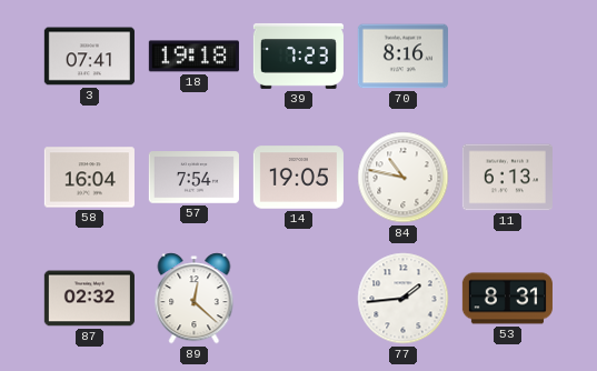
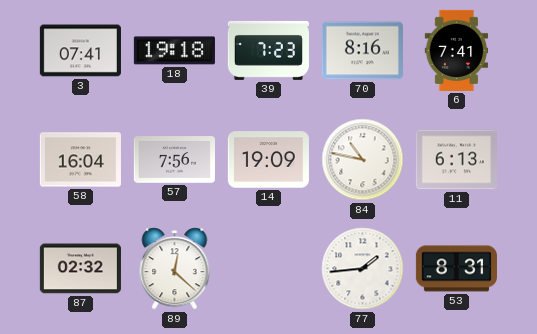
6: none -> 7:41 (457, 50)
57: 7:54 -> 7:56 (174, 160)
14: 19:05 -> 19:09 (268, 160)
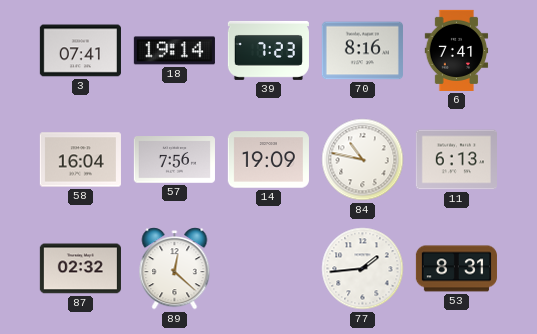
18: 19:18 -> 19:14 (174, 51)
